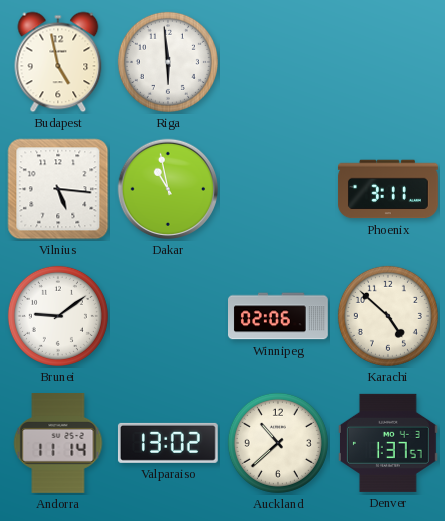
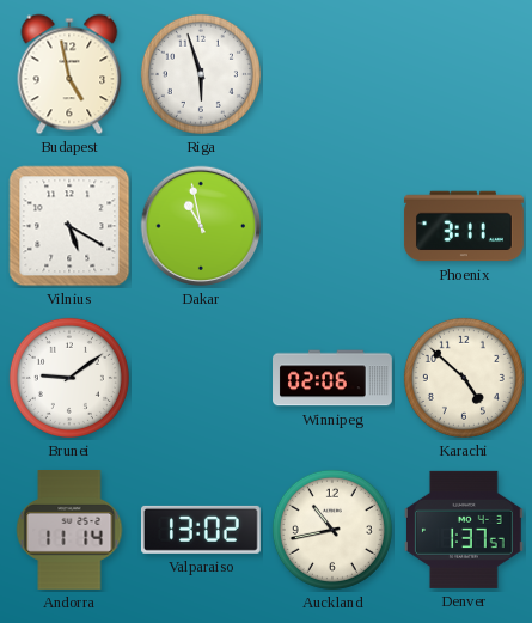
Riga: 5:59 -> 5:57 (201, 74)
Vilnius: 5:16 -> 5:20 (69, 226)
Auckland: 10:38 -> 10:43 (332, 530)
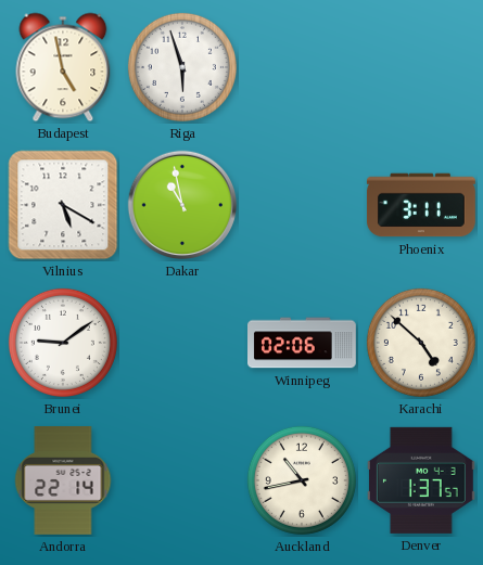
Andorra: 11:14 -> 22:14 (63, 481)
Valparaiso: 13:02 -> none (201, 530)
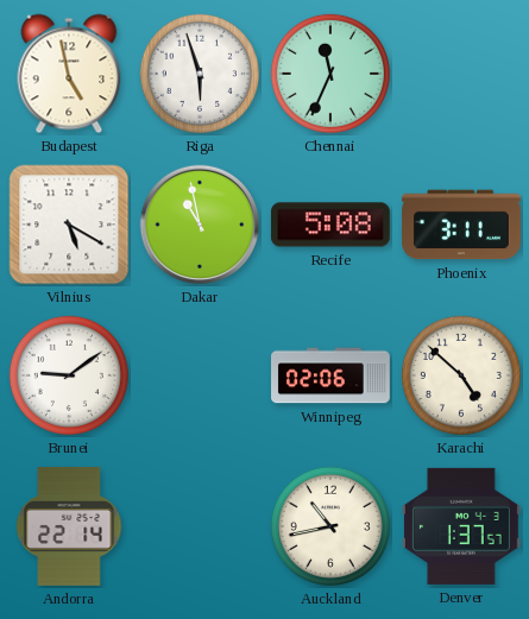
Chennai: none -> 11:34 (330, 74)
Recife: none -> 5:08 (330, 225)
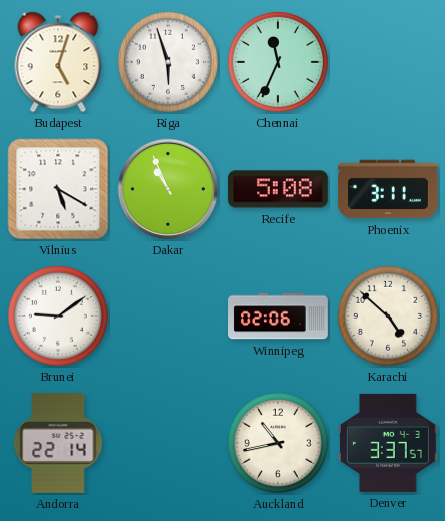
Budapest: 4:58 -> 5:03 (58, 62)
Dakar: 10:58 -> 10:56 (168, 189)
Denver: 1:37 -> 3:37 (388, 443)
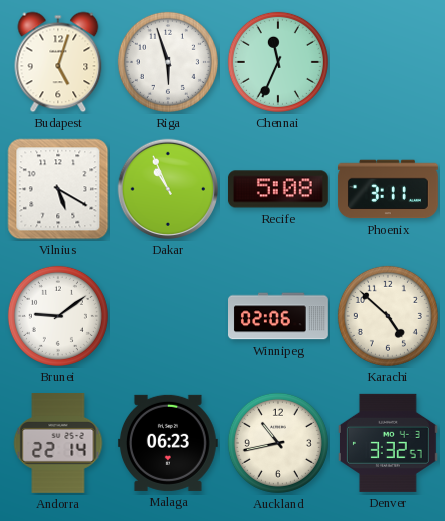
Malaga: none -> 06:23 (168, 443)
Denver: 3:37 -> 3:32 (388, 443)
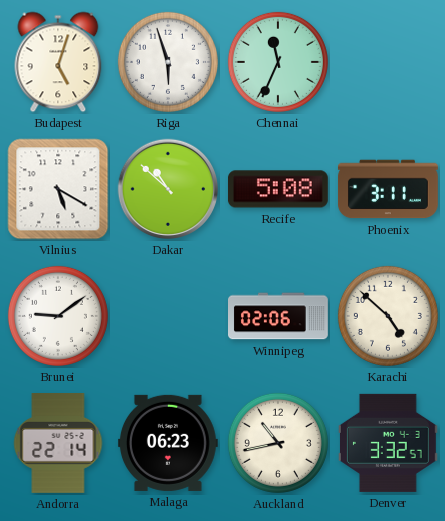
Dakar: 10:56 -> 10:52 (168, 189)
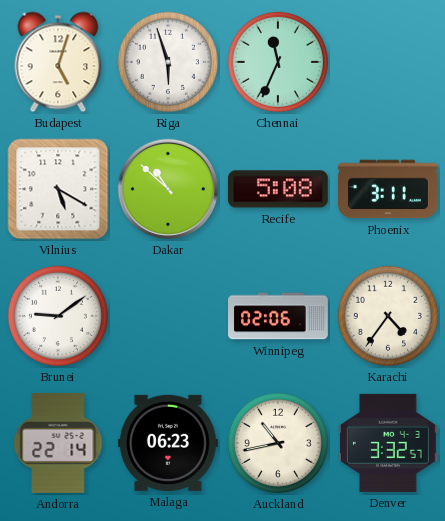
Karachi: 4:52 -> 4:36 (388, 316)
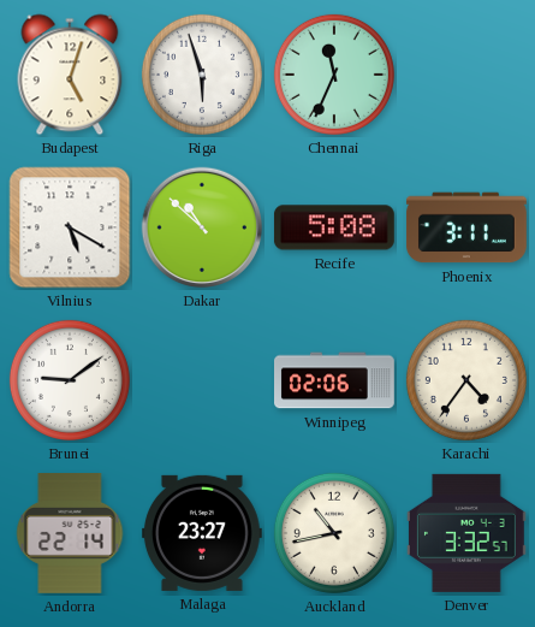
Malaga: 06:23 -> 23:27 (202, 533)
